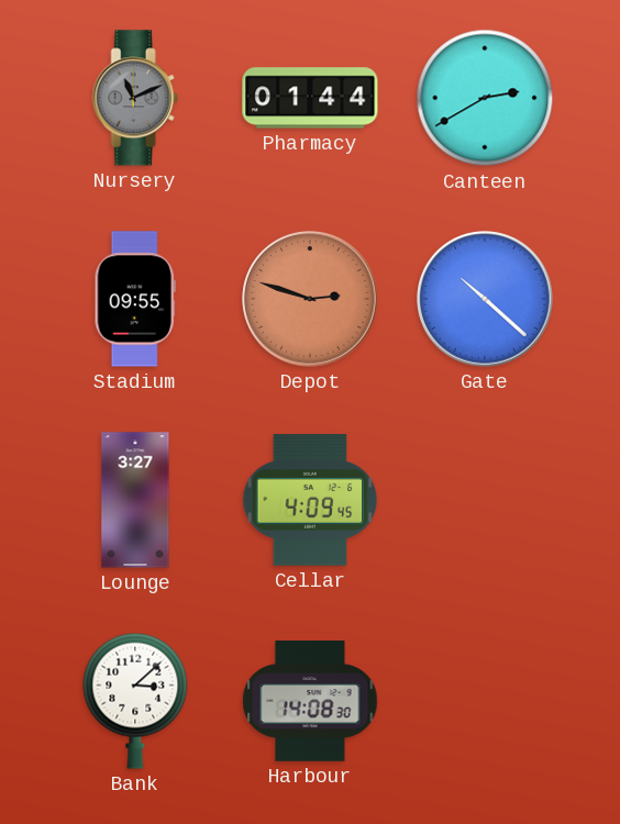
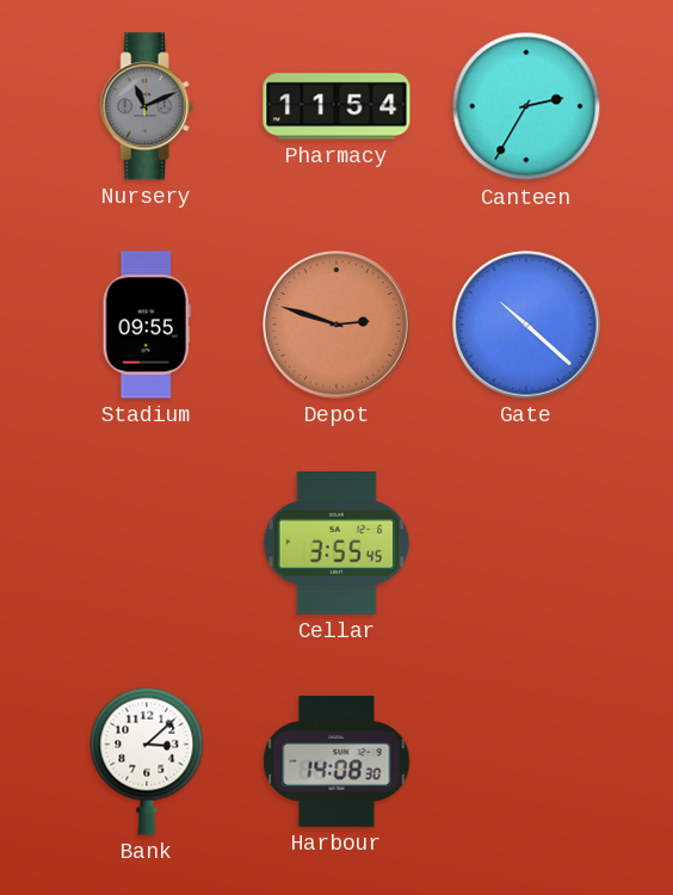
Pharmacy: 01:44 -> 11:54 (336, 106)
Canteen: 2:40 -> 2:35 (526, 106)
Lounge: 3:27 -> none (135, 500)
Cellar: 4:09 -> 3:55 (336, 543)
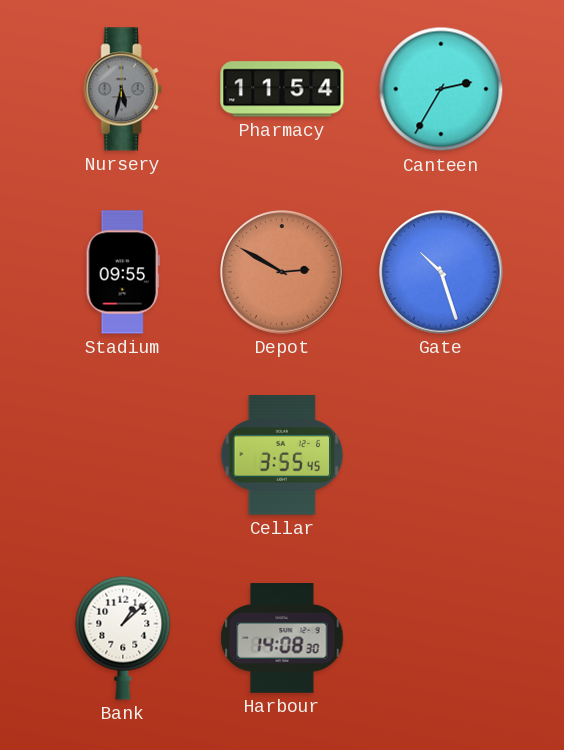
Nursery: 11:11 -> 5:32 (123, 89)
Depot: 2:48 -> 2:50 (282, 272)
Gate: 10:22 -> 10:27 (441, 272)
Bank: 3:08 -> 1:08 (123, 638)
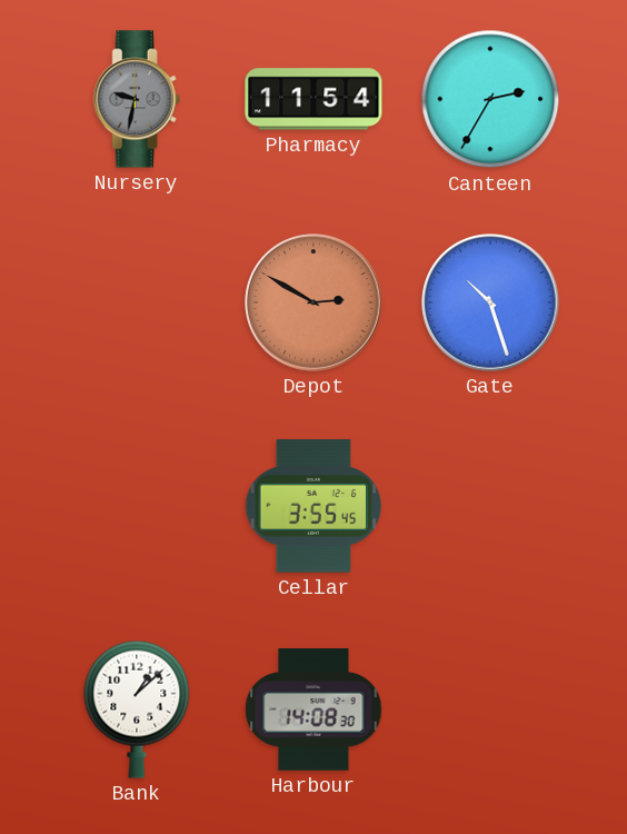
Nursery: 5:32 -> 9:32 (137, 99)
Stadium: 09:55 -> none (123, 272)
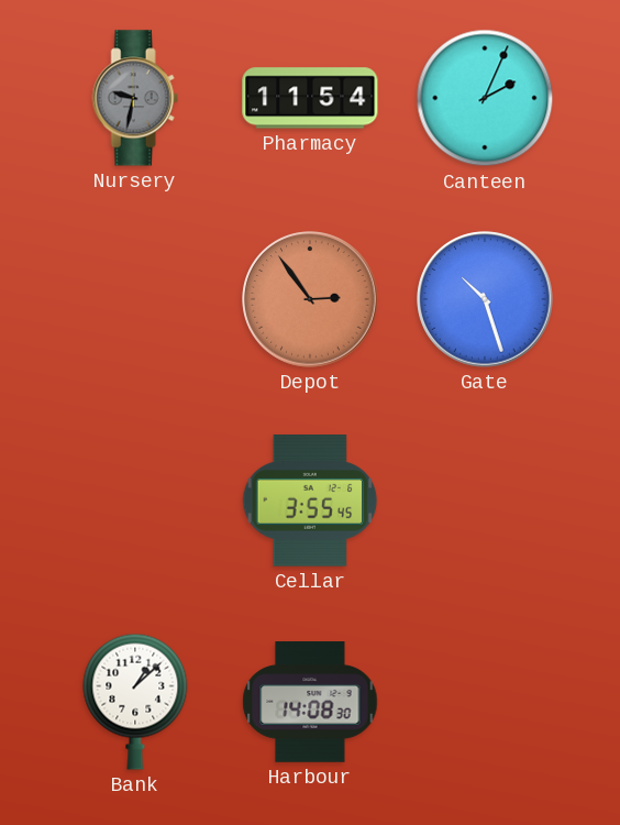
Canteen: 2:35 -> 2:04 (485, 98)
Depot: 2:50 -> 2:54 (310, 299)
